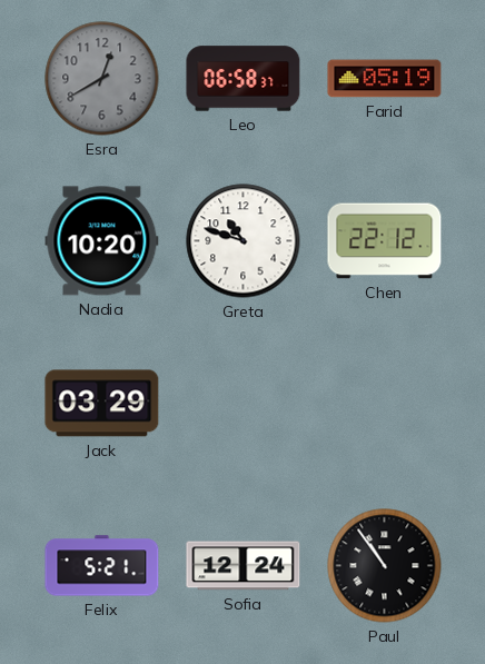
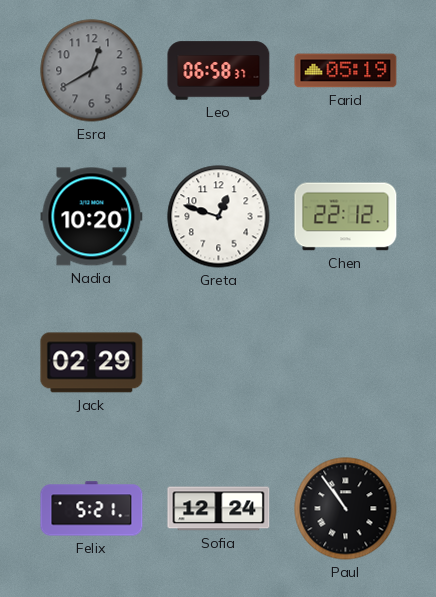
Greta: 10:48 -> 12:48 (219, 217)
Jack: 03:29 -> 02:29 (92, 363)
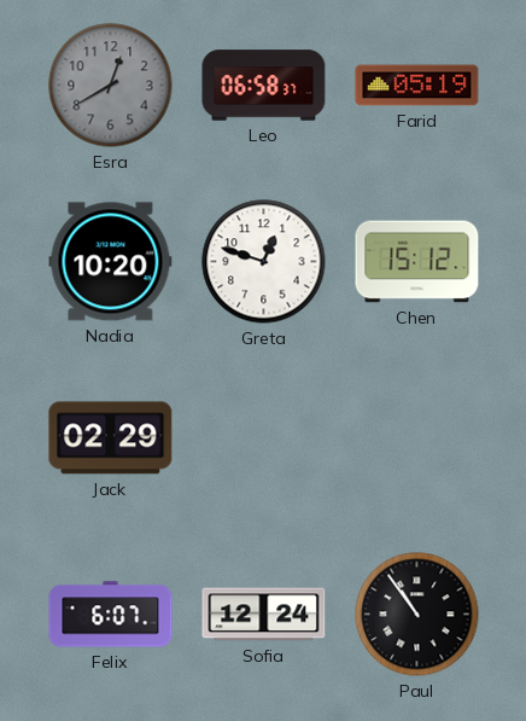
Chen: 22:12 -> 15:12 (417, 262)
Felix: 5:21 -> 6:07 (111, 615)
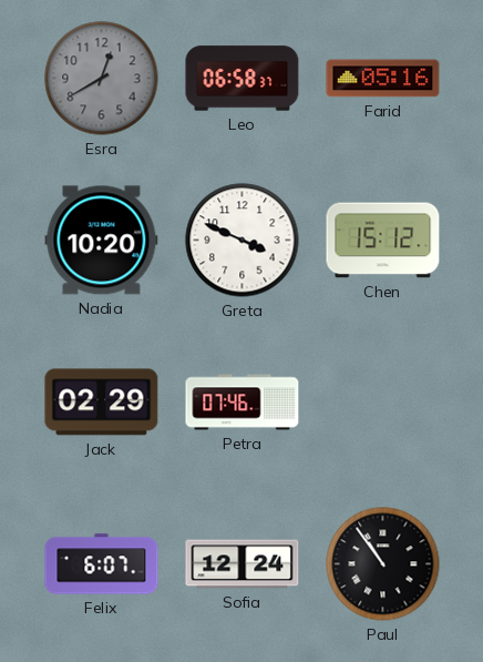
Farid: 05:19 -> 05:16 (383, 79)
Greta: 12:48 -> 3:49 (243, 241)
Petra: none -> 07:46 (243, 403)
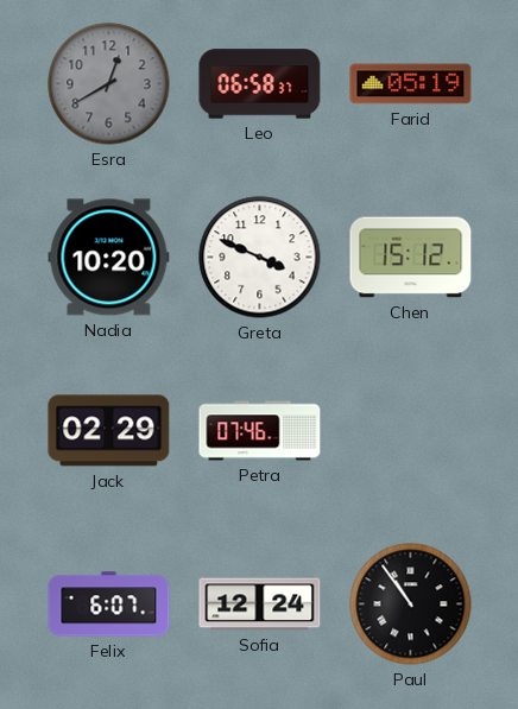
Farid: 05:16 -> 05:19 (411, 84)
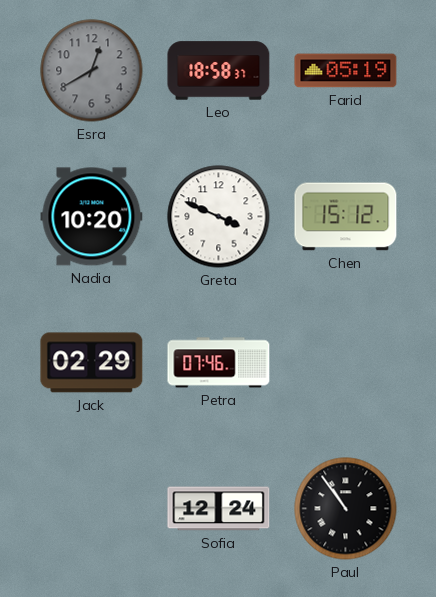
Leo: 06:58 -> 18:58 (219, 71)
Felix: 6:07 -> none (109, 604)
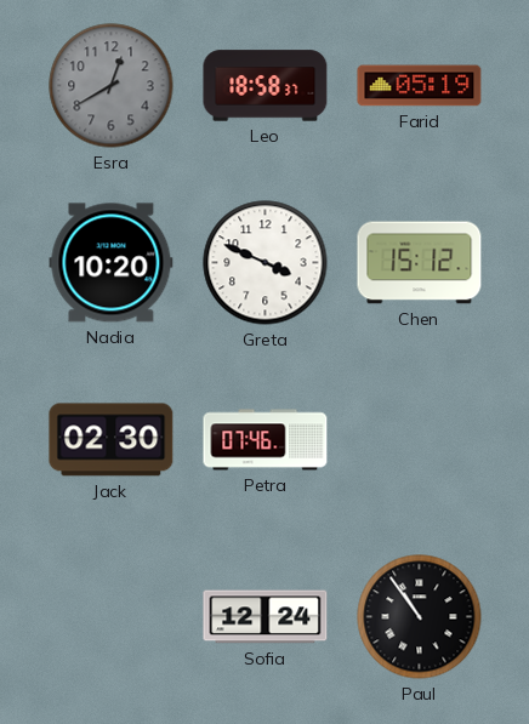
Jack: 02:29 -> 02:30 (112, 440)
